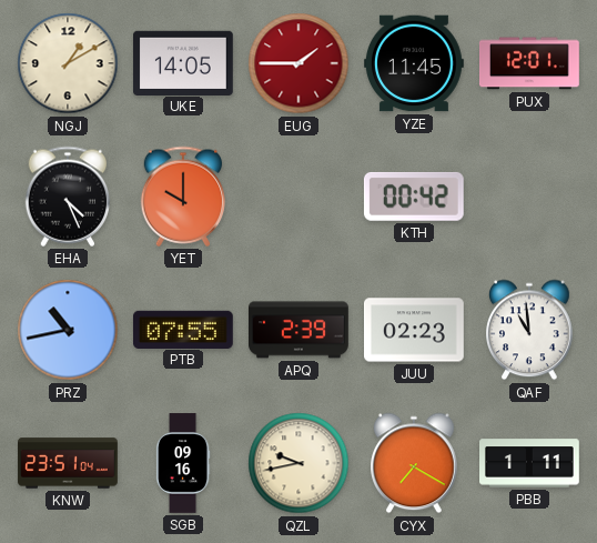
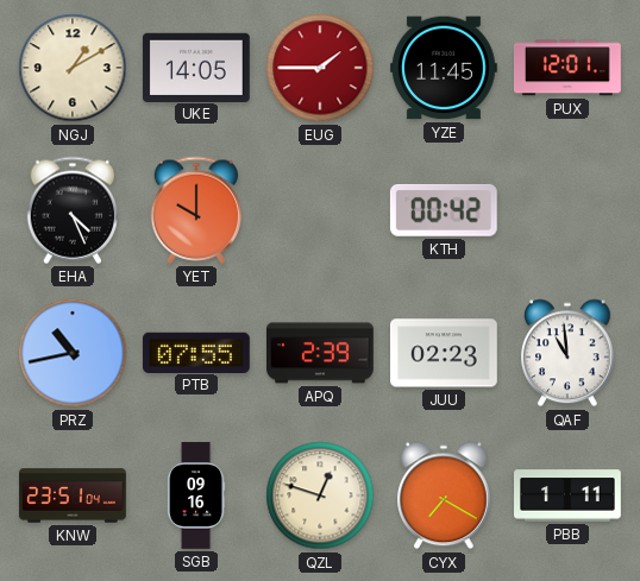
QZL: 9:43 -> 12:48 (320, 495)
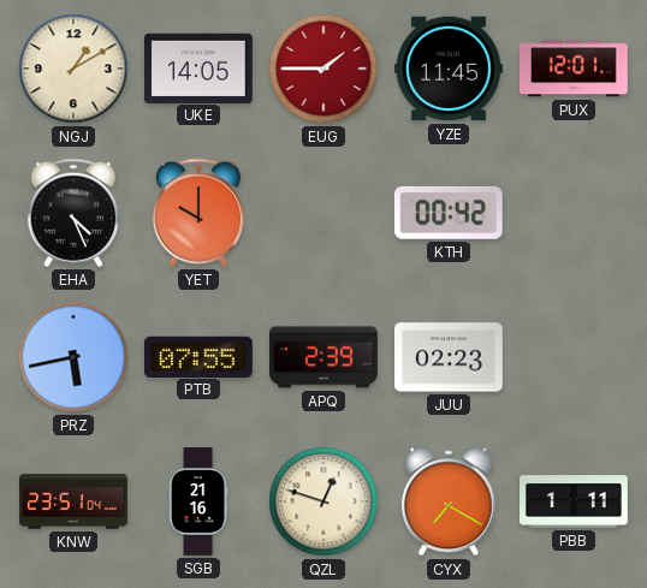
PRZ: 10:43 -> 5:43 (73, 357)
QAF: 10:59 -> none (567, 353)
SGB: 09:16 -> 21:16 (198, 501)
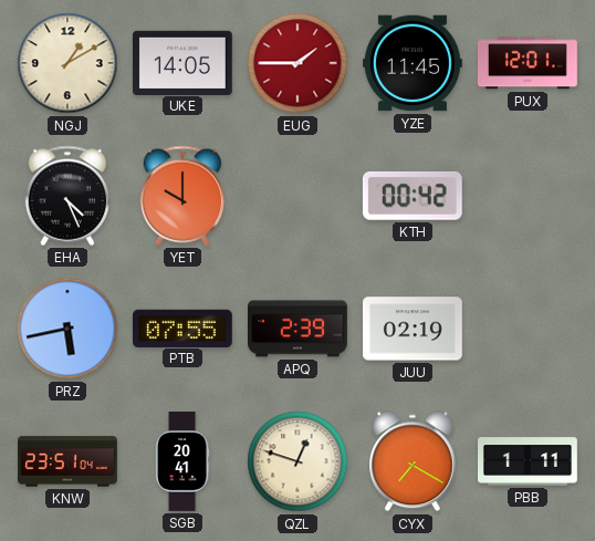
JUU: 02:23 -> 02:19 (414, 329)
SGB: 21:16 -> 20:41 (182, 461)
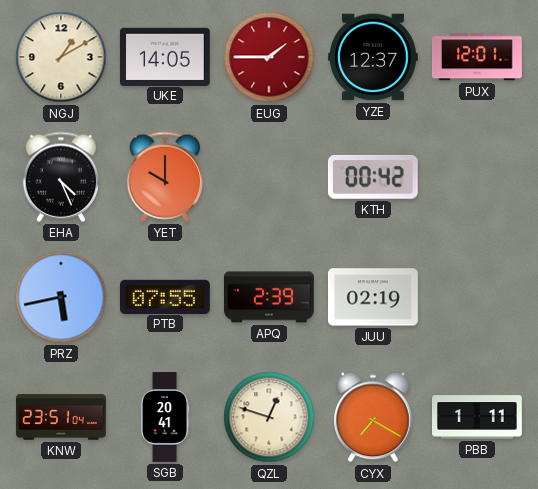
YZE: 11:45 -> 12:37 (374, 57)
